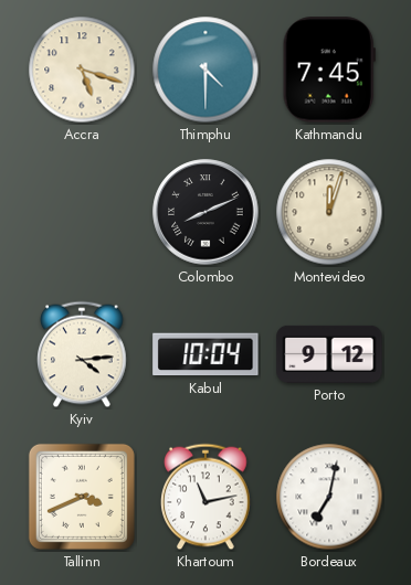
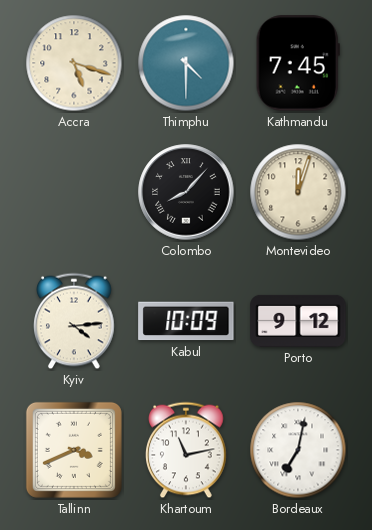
Colombo: 8:11 -> 8:07 (186, 192)
Kabul: 10:04 -> 10:09 (186, 321)
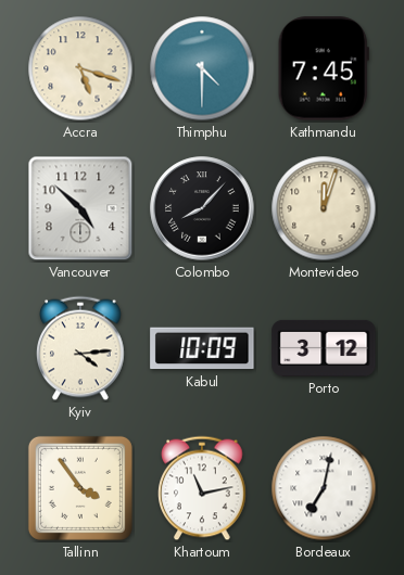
Vancouver: none -> 4:52 (80, 208)
Porto: 9:12 -> 3:12 (324, 348)
Tallinn: 3:41 -> 3:54 (80, 488)
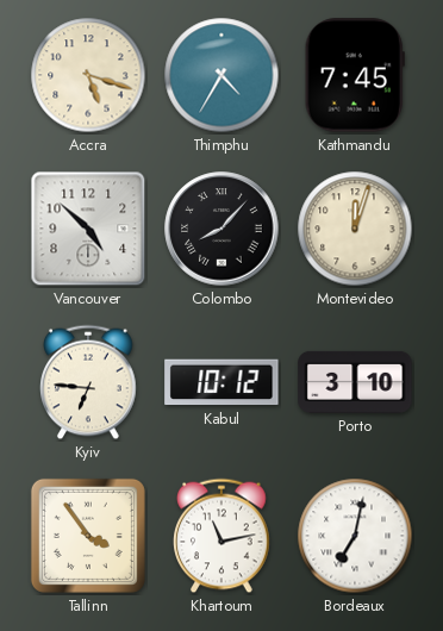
Thimphu: 4:30 -> 4:35 (221, 75)
Kyiv: 4:14 -> 6:46 (88, 382)
Kabul: 10:09 -> 10:12 (221, 382)
Porto: 3:12 -> 3:10 (355, 382)
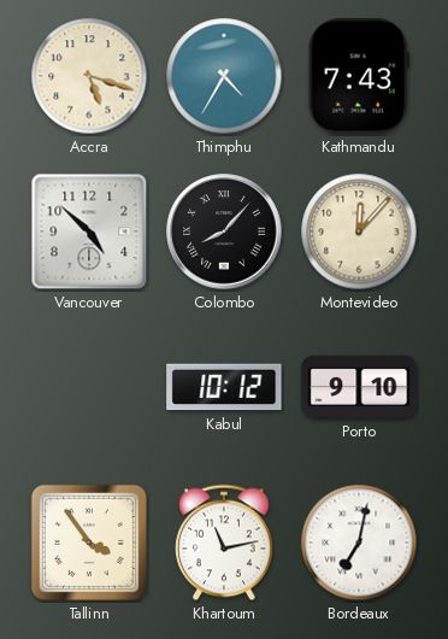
Kathmandu: 7:45 -> 7:43 (359, 76)
Montevideo: 12:03 -> 12:07 (359, 231)
Kyiv: 6:46 -> none (88, 382)
Porto: 3:10 -> 9:10 (359, 387)
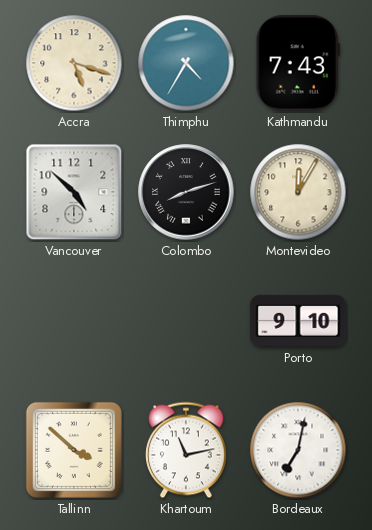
Colombo: 8:07 -> 8:12 (186, 192)
Montevideo: 12:07 -> 12:05 (298, 192)
Kabul: 10:12 -> none (224, 387)
Tallinn: 3:54 -> 3:52 (74, 450)
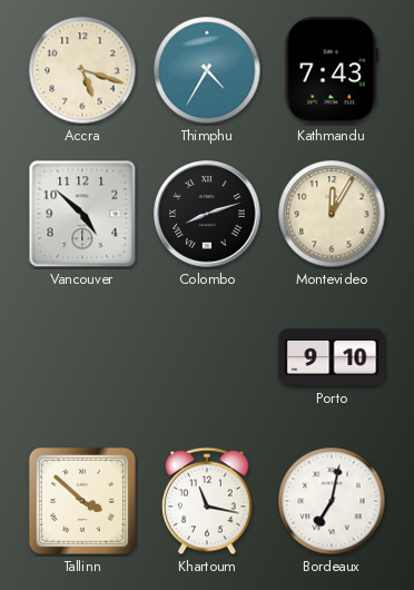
Khartoum: 11:13 -> 11:17 (207, 501)
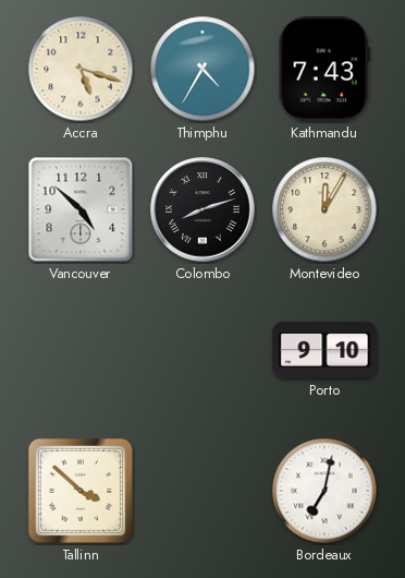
Khartoum: 11:17 -> none (207, 501)
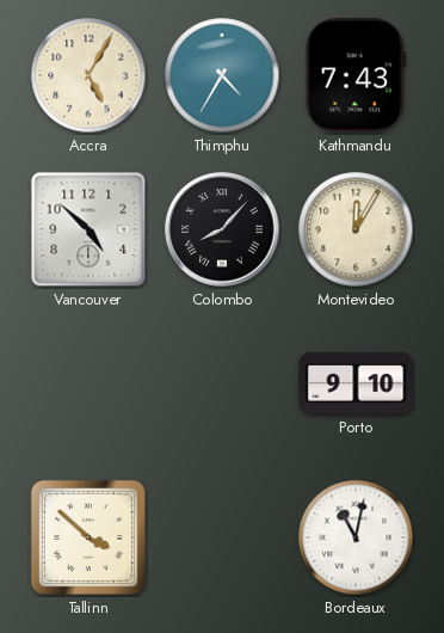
Accra: 5:18 -> 5:05 (88, 75)
Colombo: 8:12 -> 8:07 (222, 229)
Bordeaux: 7:02 -> 11:02 (356, 537)
